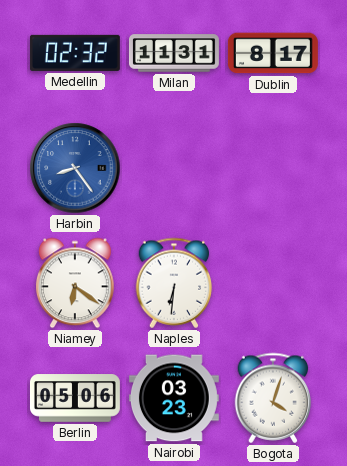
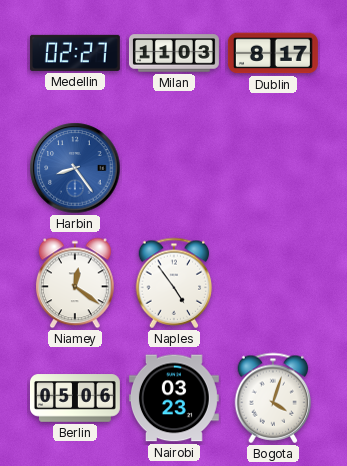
Medellin: 02:32 -> 02:27 (75, 53)
Milan: 11:31 -> 11:03 (174, 53)
Niamey: 6:21 -> 12:21 (75, 283)
Naples: 6:31 -> 4:54 (174, 283)
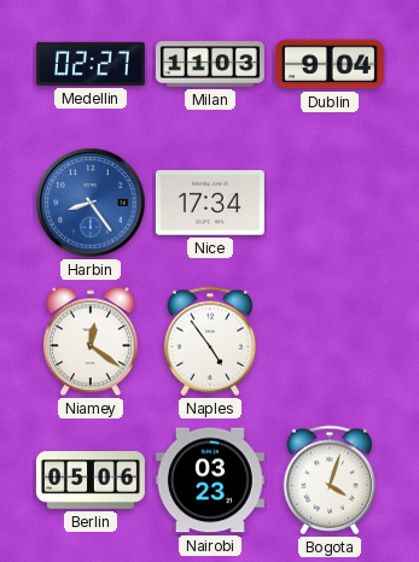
Dublin: 8:17 -> 9:04 (330, 64)
Nice: none -> 17:34 (210, 203)
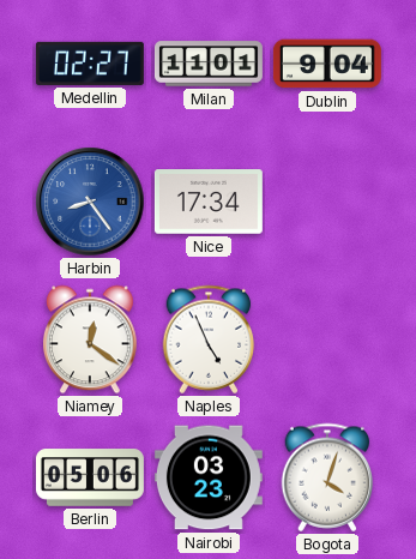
Milan: 11:03 -> 11:01 (209, 64)
Naples: 4:54 -> 4:56 (209, 339)
